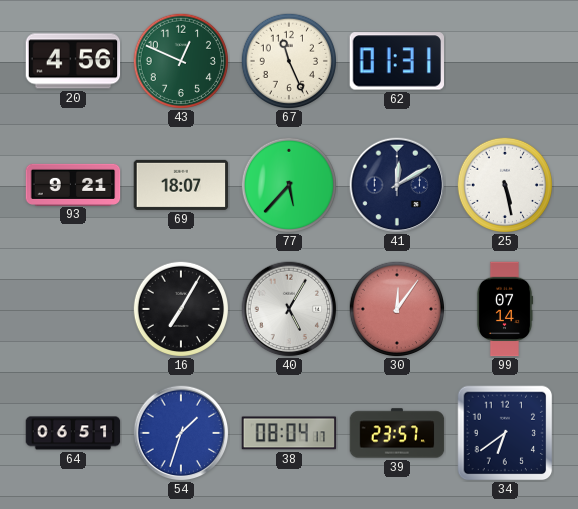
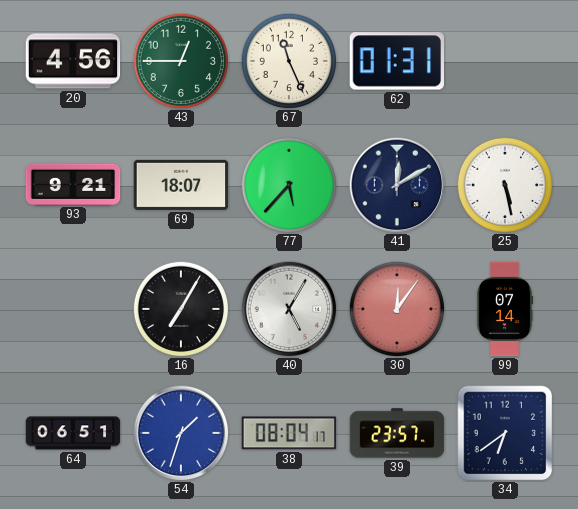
43: 12:49 -> 12:45 (180, 60)
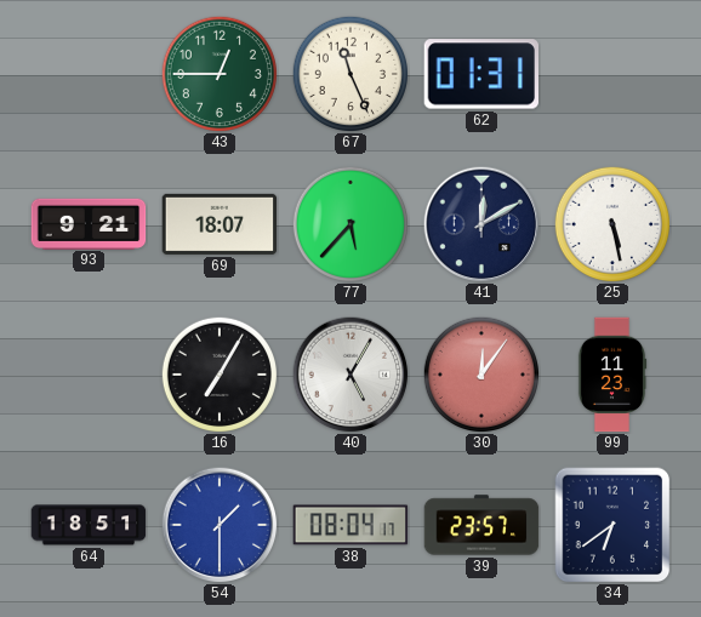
20: 4:56 -> none (73, 61)
99: 07:14 -> 11:23 (612, 375)
64: 06:51 -> 18:51 (89, 525)
54: 1:33 -> 1:30 (220, 525)
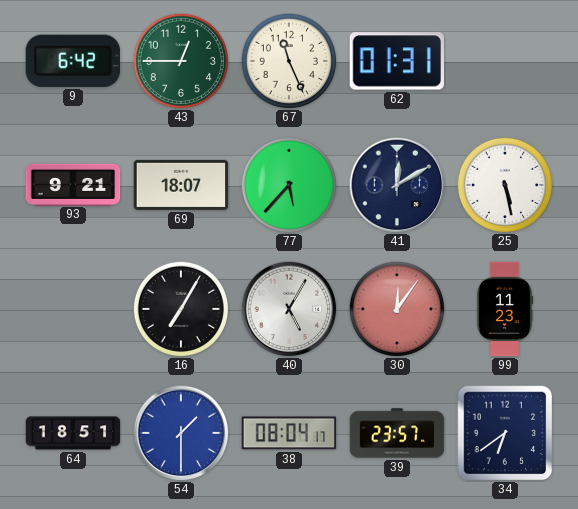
9: none -> 6:42 (73, 61)
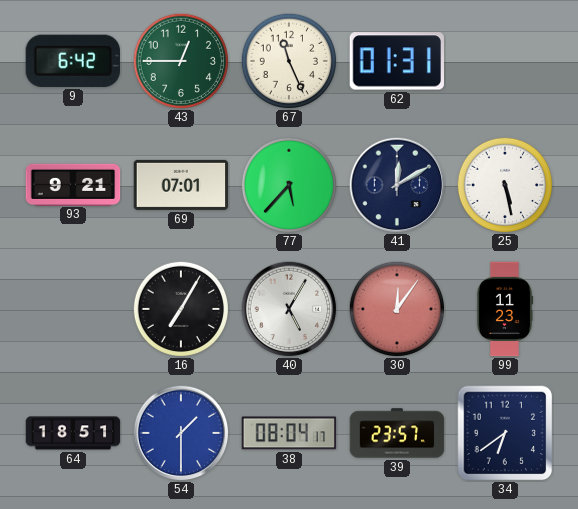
69: 18:07 -> 07:01 (181, 185)
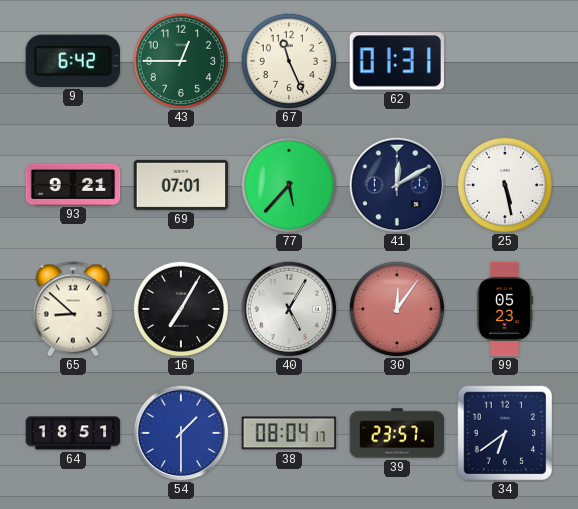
65: none -> 8:52 (73, 309)
99: 11:23 -> 05:23 (505, 309)
